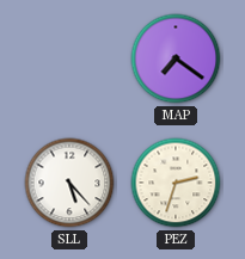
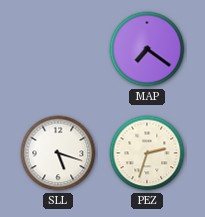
SLL: 5:23 -> 5:18 (58, 153)
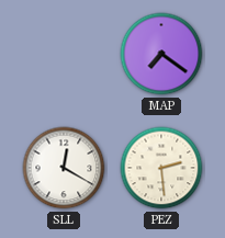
SLL: 5:18 -> 12:20 (64, 168)
PEZ: 2:33 -> 2:29 (161, 168)
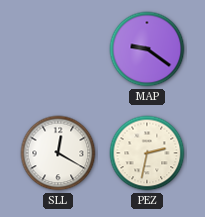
MAP: 7:21 -> 9:21 (147, 49)
PEZ: 2:29 -> 2:32 (147, 153)
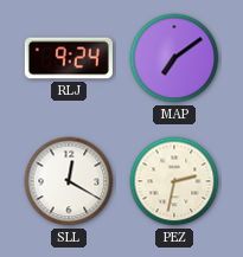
RLJ: none -> 9:24 (69, 58)
MAP: 9:21 -> 7:09 (174, 58)
